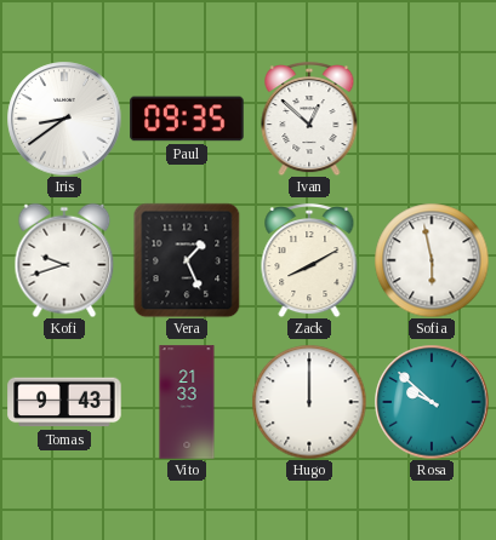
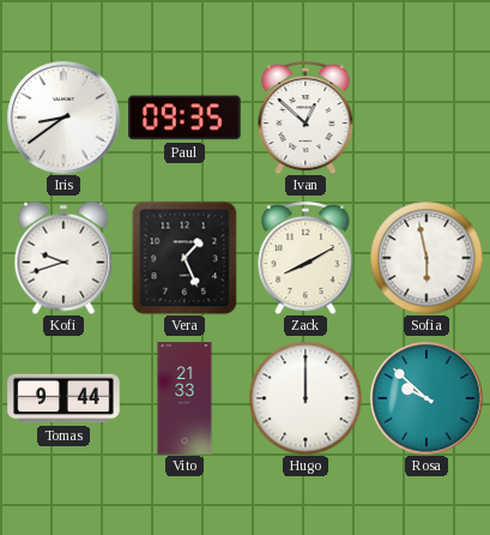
Tomas: 9:43 -> 9:44 (63, 398)
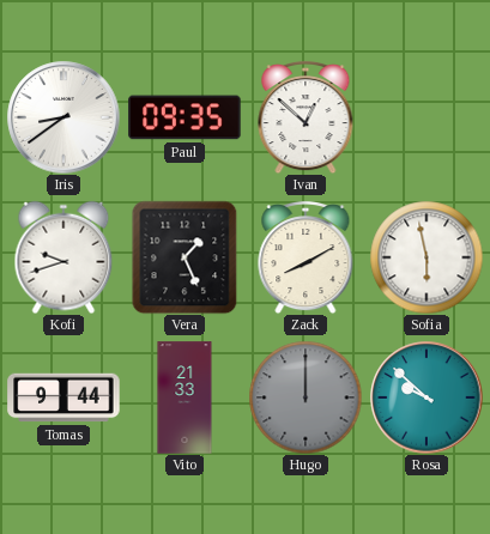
Hugo dial: white -> grey (306, 398)
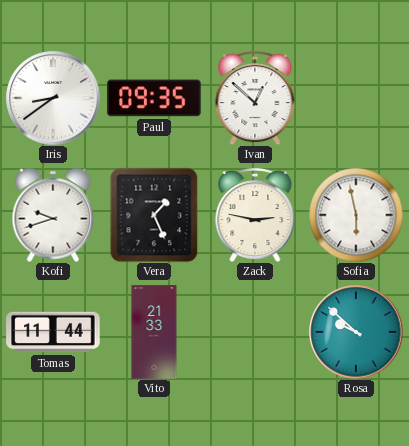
Zack: 8:10 -> 2:47 (255, 215)
Tomas: 9:44 -> 11:44 (53, 332)
Hugo: 12:00 -> none (306, 398)
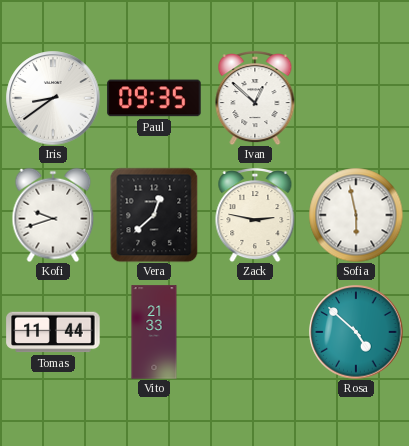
Vera: 1:26 -> 12:38 (154, 215)
Rosa: 9:52 -> 4:52 (356, 332)
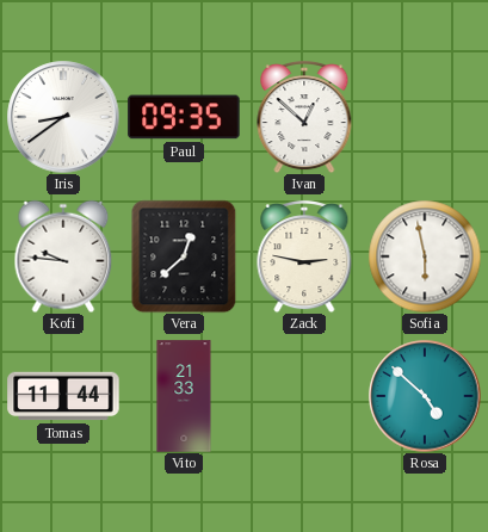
Kofi: 9:42 -> 9:46 (63, 256)
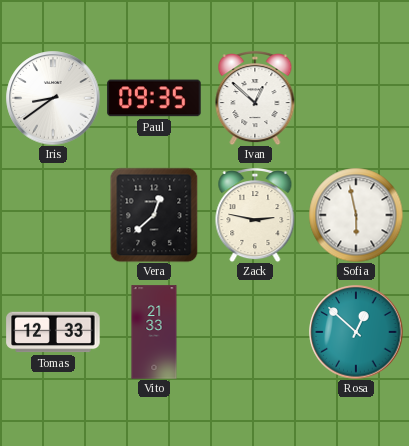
Kofi: 9:46 -> none (63, 256)
Tomas: 11:44 -> 12:33 (53, 332)
Rosa: 4:52 -> 12:52 (356, 332)
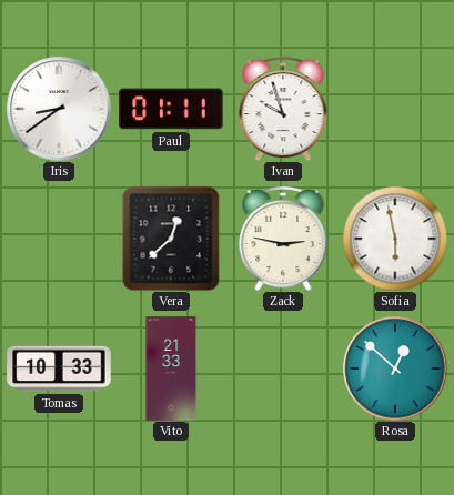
Paul: 09:35 -> 01:11 (171, 109)
Ivan: 12:52 -> 9:57 (283, 109)
Tomas: 12:33 -> 10:33 (59, 368)
